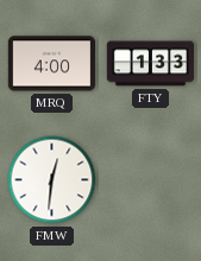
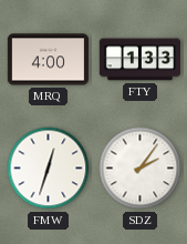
FMW: 12:31 -> 12:33 (49, 169)
SDZ: none -> 2:06 (141, 169)
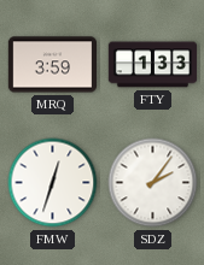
MRQ: 4:00 -> 3:59 (52, 65)
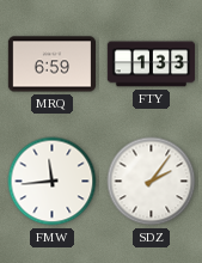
MRQ: 3:59 -> 6:59 (51, 65)
FMW: 12:33 -> 11:44 (53, 182)
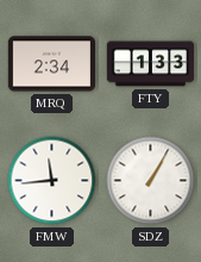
MRQ: 6:59 -> 2:34 (51, 64)
SDZ: 2:06 -> 1:05 (151, 181)
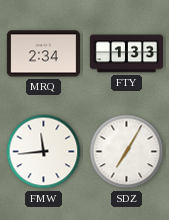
SDZ: 1:05 -> 7:05 (127, 152)
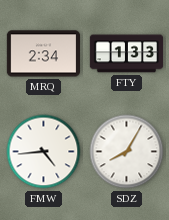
FMW: 11:44 -> 4:44 (44, 152)
SDZ: 7:05 -> 8:05 (127, 152)
